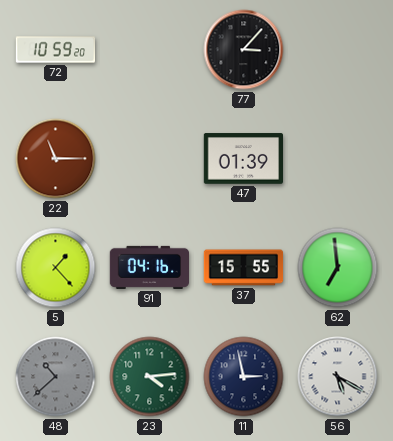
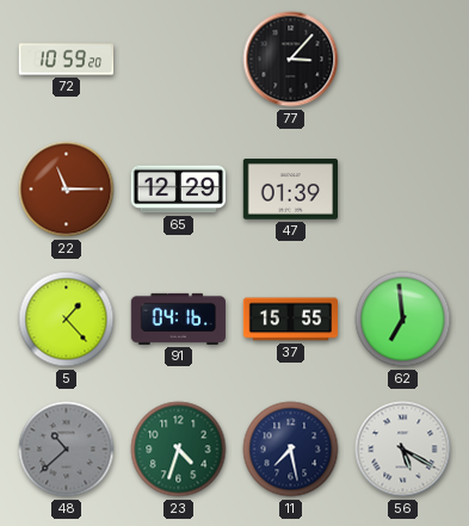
65: none -> 12:29 (178, 190)
23: 4:14 -> 4:33 (179, 450)
11: 2:58 -> 7:28 (291, 450)
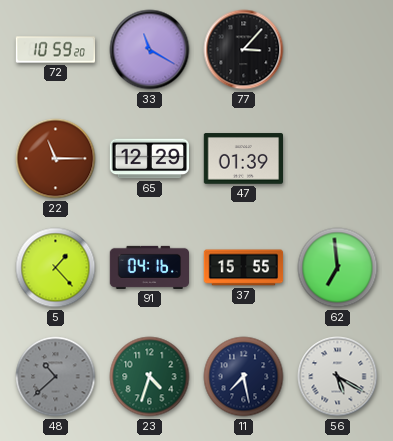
33: none -> 11:20 (150, 50)
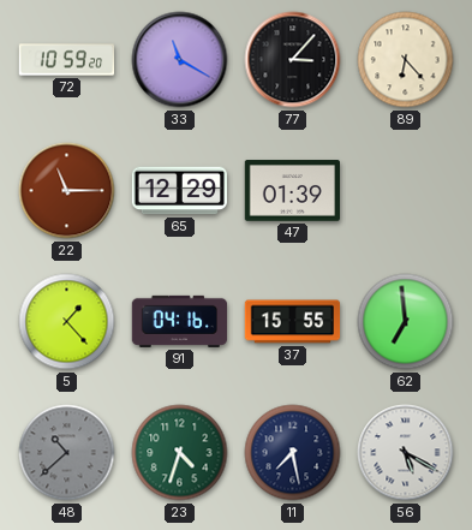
89: none -> 6:23 (406, 60)
